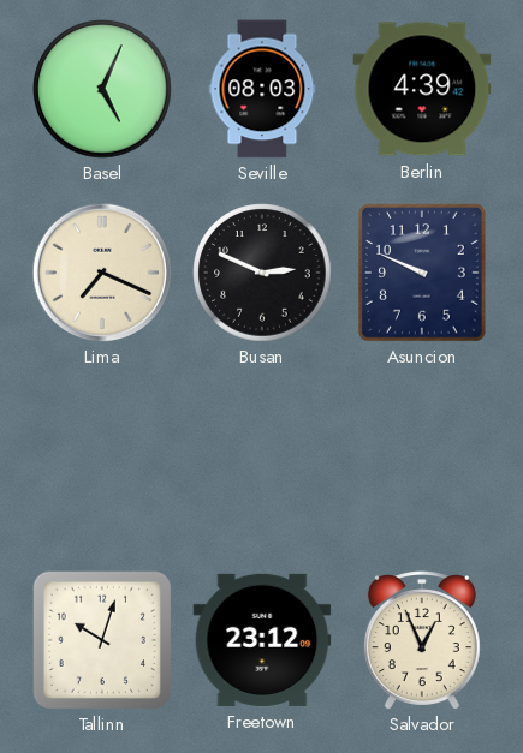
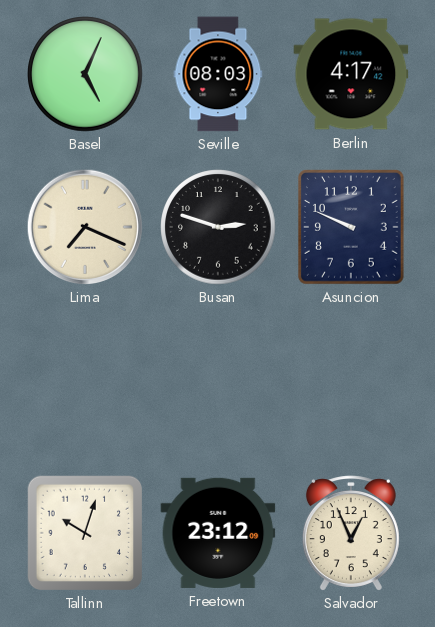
Berlin: 4:39 -> 4:17 (351, 74)
Busan: 2:49 -> 2:48 (218, 227)
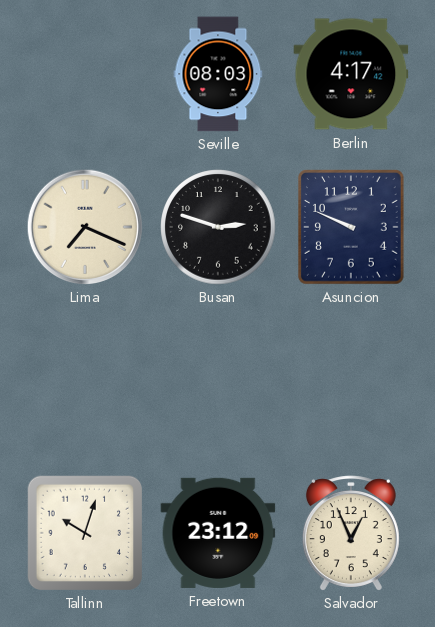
Basel: 5:04 -> none (85, 74)
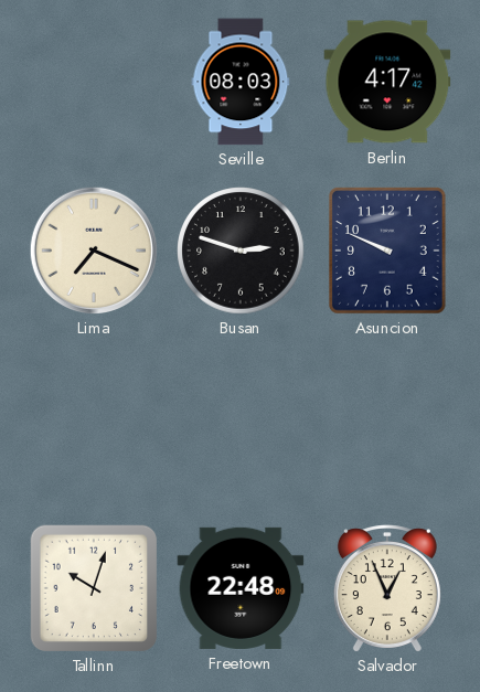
Freetown: 23:12 -> 22:48 (241, 588)
